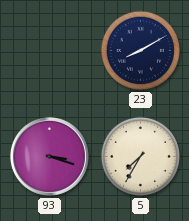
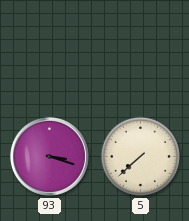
23: 8:10 -> none (140, 50)
5: 7:35 -> 7:38 (140, 156)
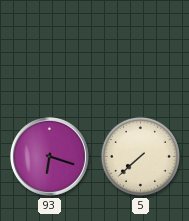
93: 3:18 -> 6:18 (49, 156)
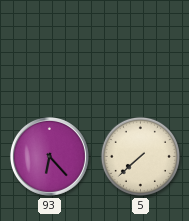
93: 6:18 -> 6:23 (49, 156)
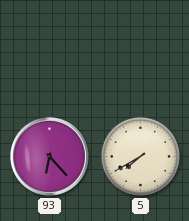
5: 7:38 -> 7:40 (140, 156)
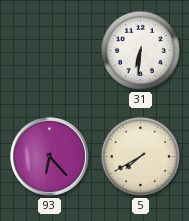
31: none -> 6:31 (140, 50)
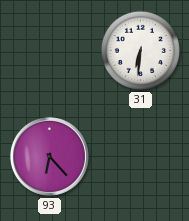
5: 7:40 -> none (140, 156)
